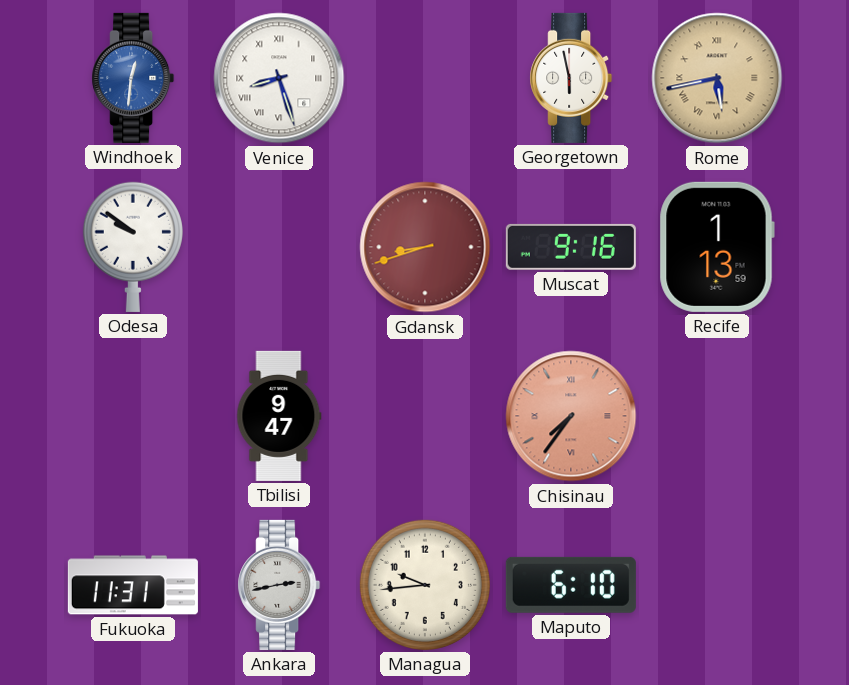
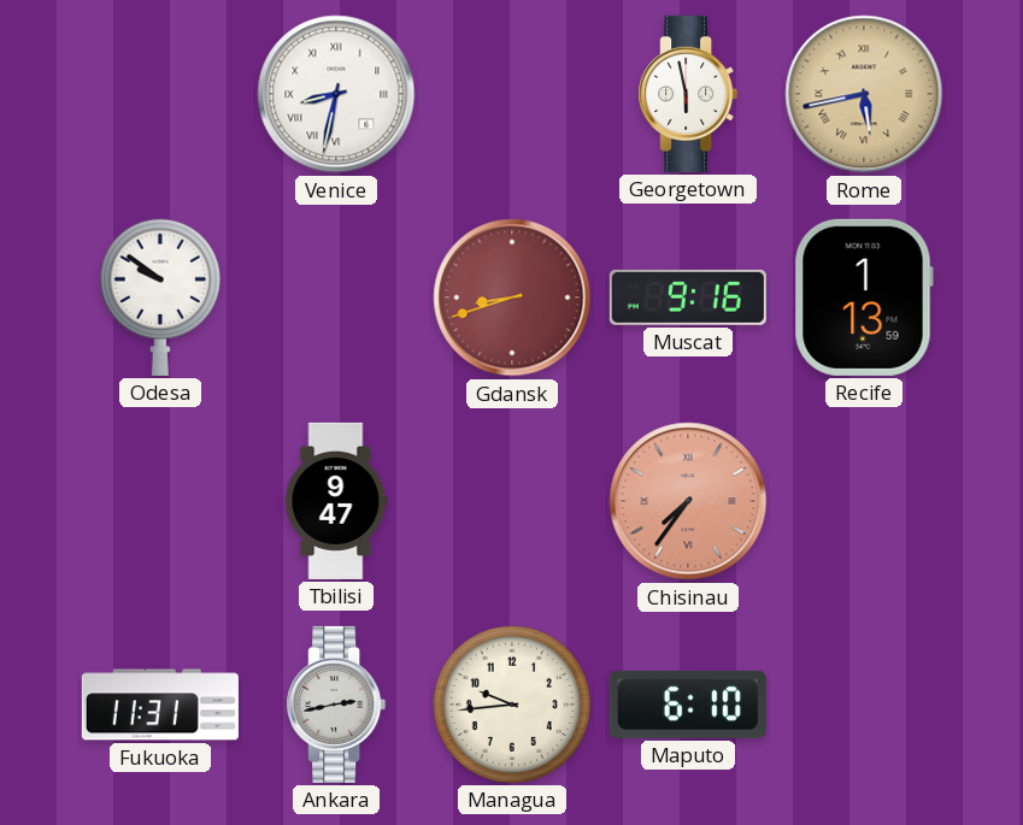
Windhoek: 12:31 -> none (133, 78)
Venice: 8:27 -> 8:32 (336, 94)
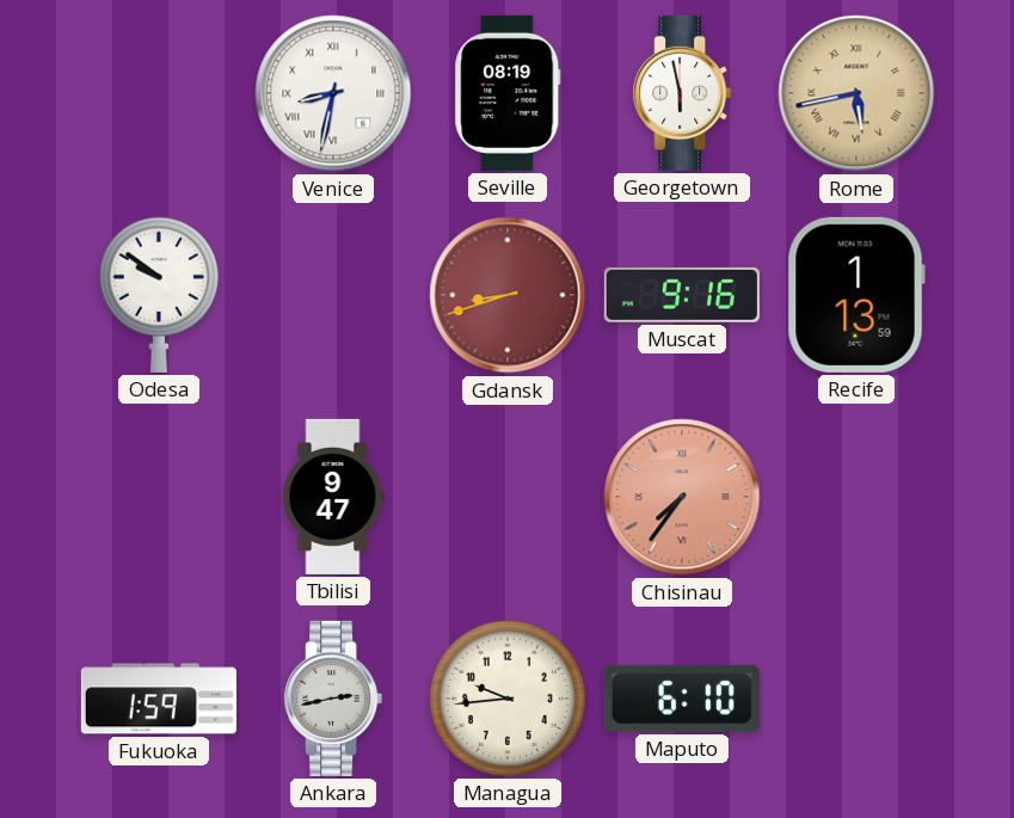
Seville: none -> 08:19 (508, 93)
Fukuoka: 11:31 -> 1:59 (159, 699)
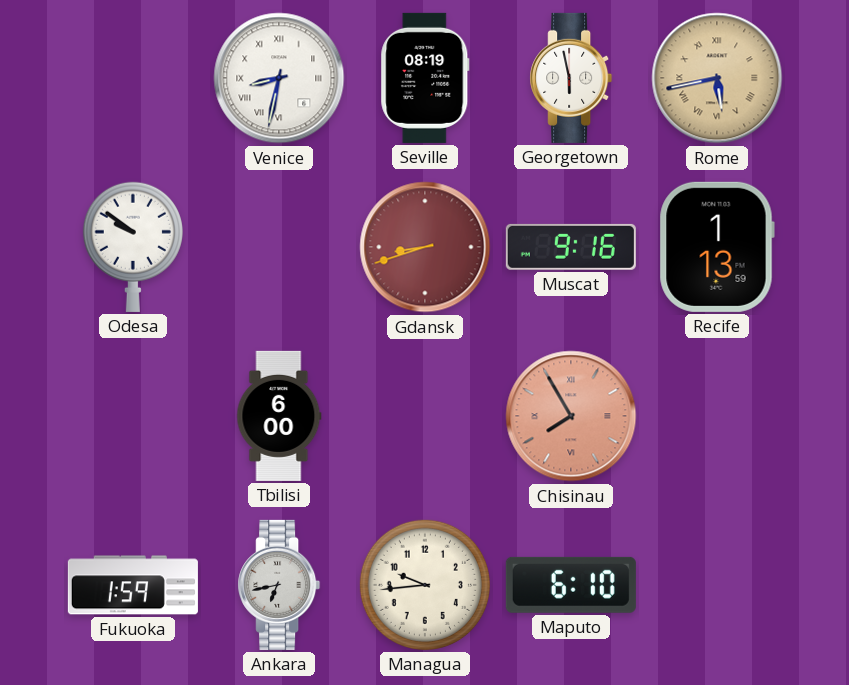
Tbilisi: 9:47 -> 6:00 (279, 416)
Chisinau: 7:36 -> 7:55 (571, 416)
Ankara: 2:43 -> 6:43 (279, 585)
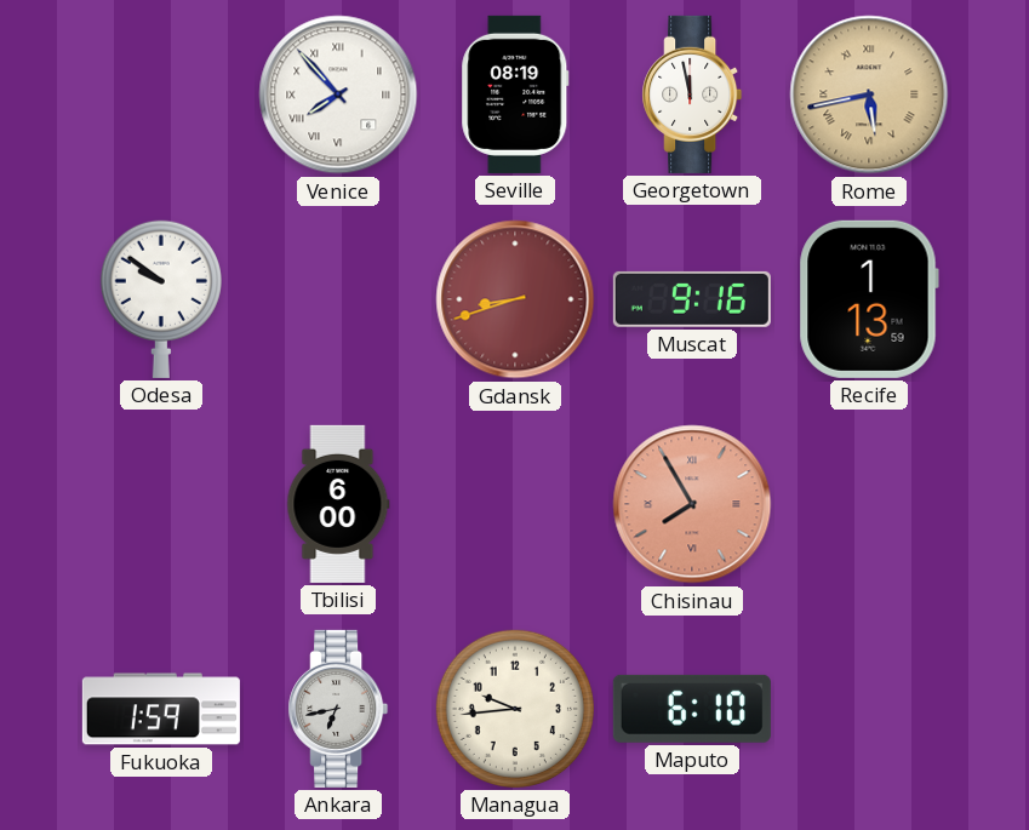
Venice: 8:32 -> 7:53 (338, 95)
Georgetown: 5:58 -> 11:58 (692, 95)
